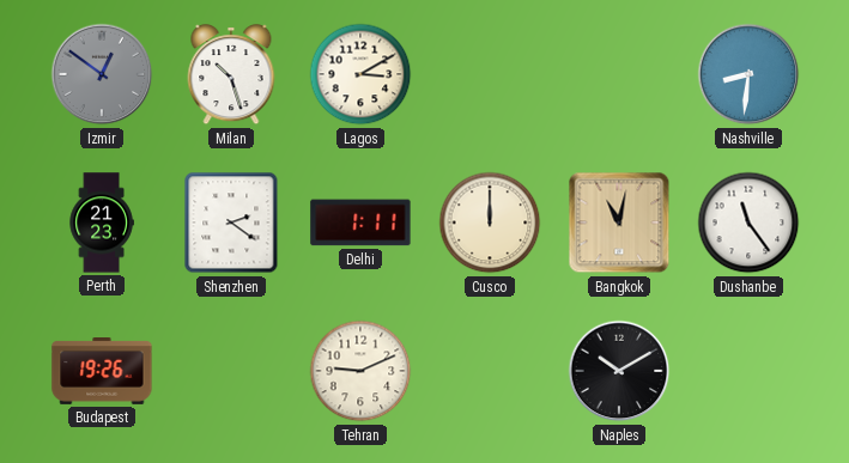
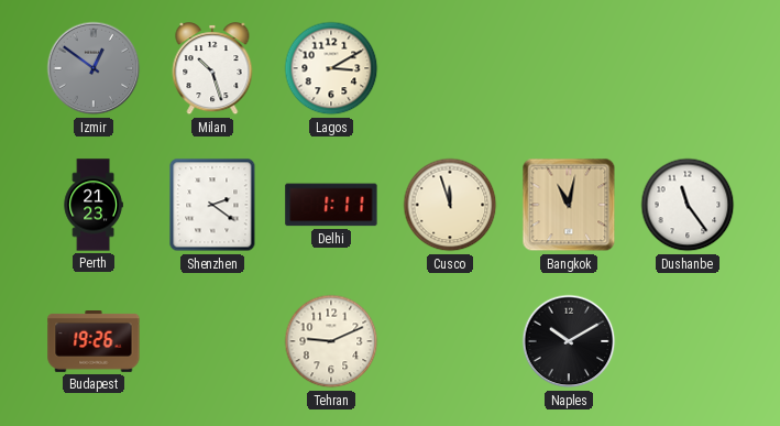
Nashville: 8:31 -> none (748, 74)
Cusco: 12:00 -> 11:57 (450, 205)
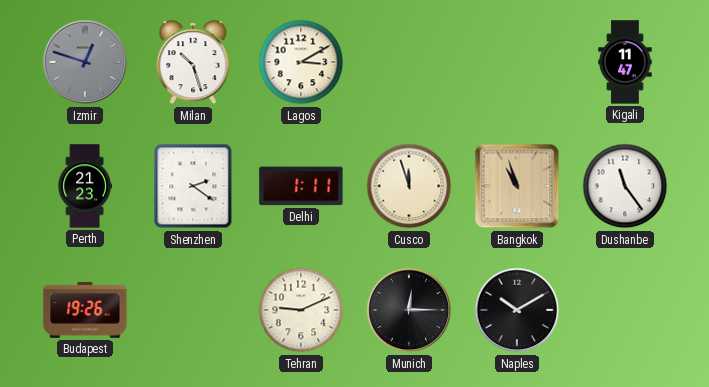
Izmir: 12:51 -> 12:48 (85, 62)
Kigali: none -> 11:47 (625, 62)
Bangkok: 11:02 -> 10:57 (517, 186)
Munich: none -> 12:15 (409, 310)
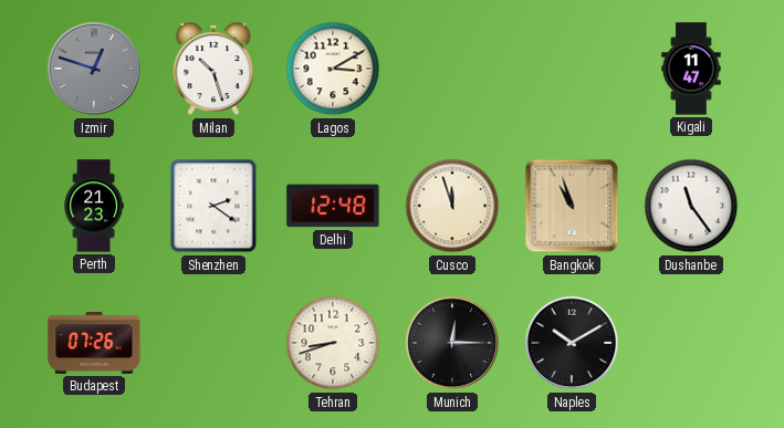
Delhi: 1:11 -> 12:48 (333, 206)
Budapest: 19:26 -> 07:26 (94, 344)
Tehran: 9:11 -> 8:42 (333, 343)
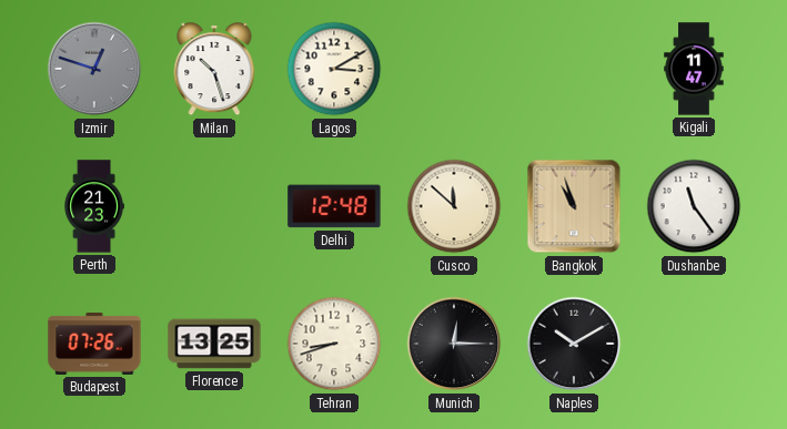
Shenzhen: 2:21 -> none (213, 206)
Cusco: 11:57 -> 11:52 (454, 206)
Florence: none -> 13:25 (214, 344)
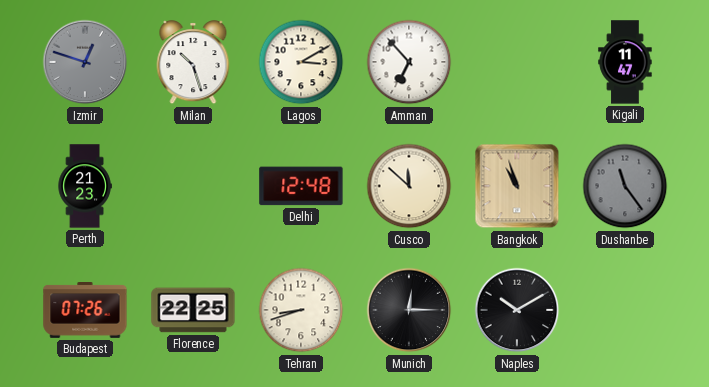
Amman: none -> 6:53 (409, 62)
Dushanbe dial: white -> grey (625, 186)
Florence: 13:25 -> 22:25 (193, 310)
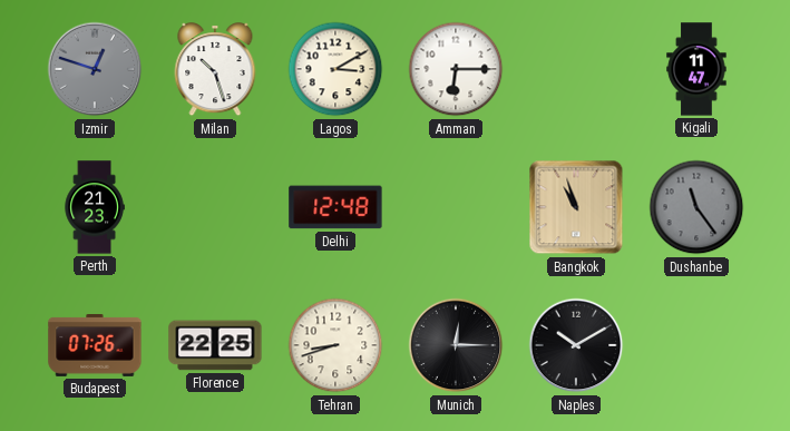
Amman: 6:53 -> 6:15 (456, 69)
Cusco: 11:52 -> none (409, 186)
